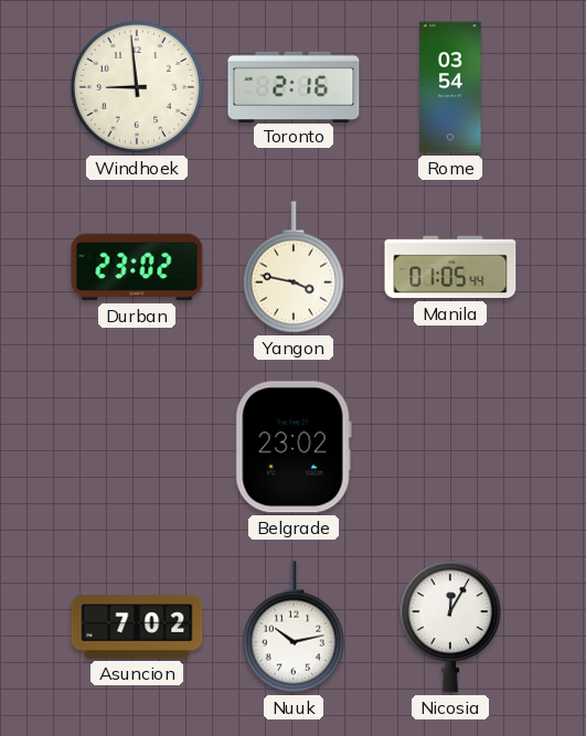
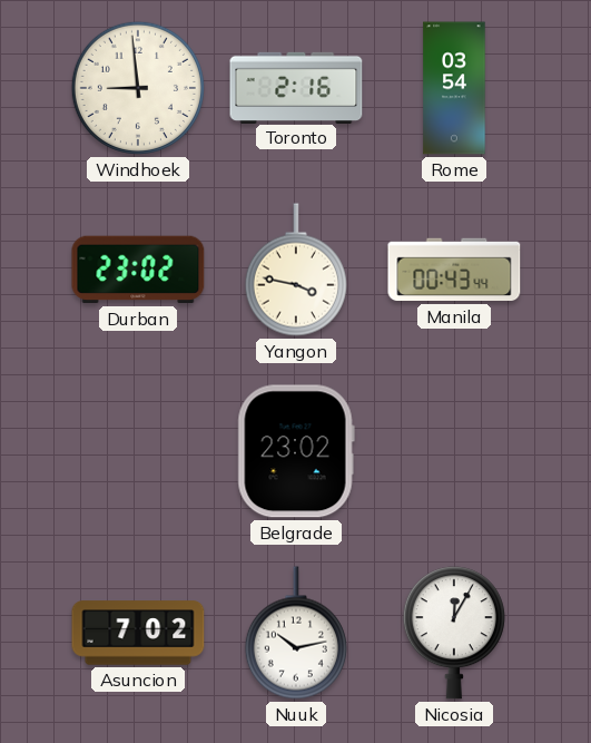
Manila: 01:05 -> 00:43 (454, 270)
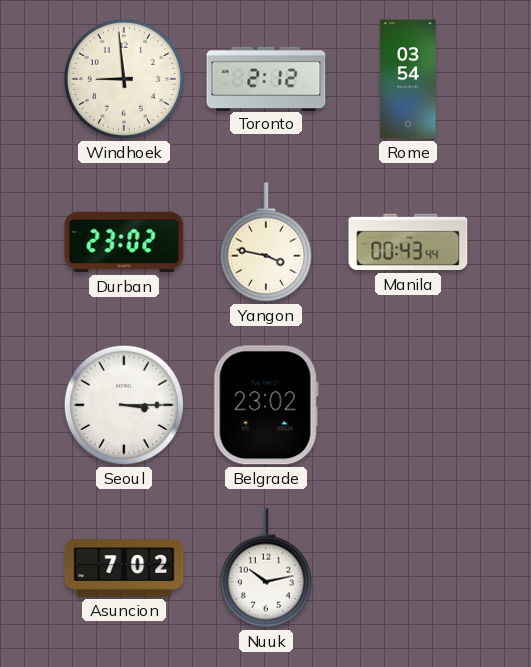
Toronto: 2:16 -> 2:12 (266, 78)
Seoul: none -> 3:15 (124, 405)
Nicosia: 12:05 -> none (454, 633)
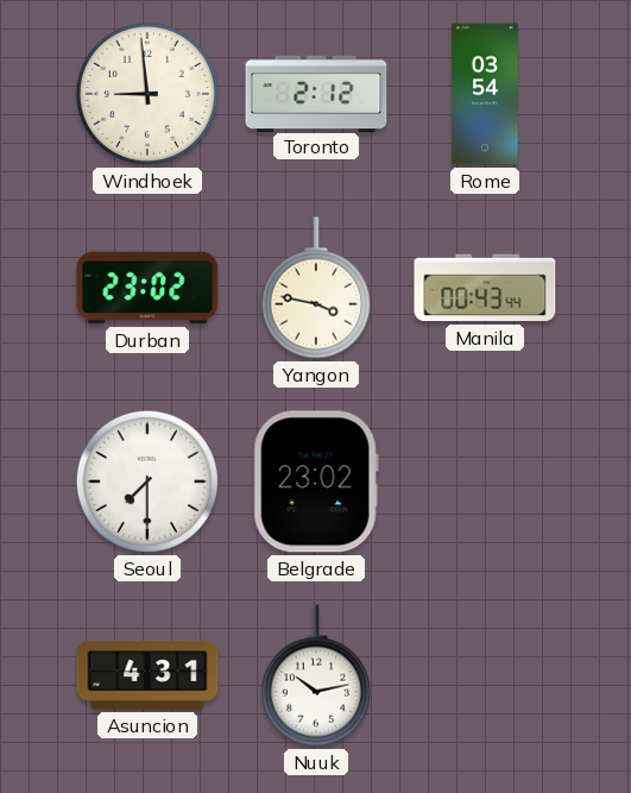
Seoul: 3:15 -> 7:30 (147, 482)
Asuncion: 7:02 -> 4:31 (147, 675)
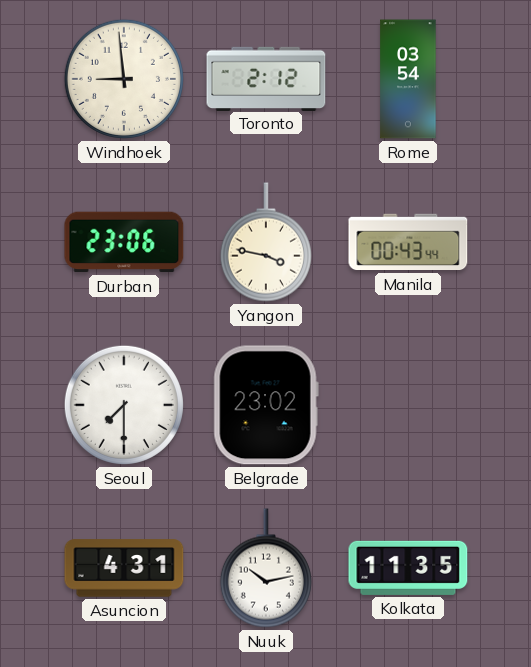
Durban: 23:02 -> 23:06 (124, 242)
Kolkata: none -> 11:35 (408, 568)
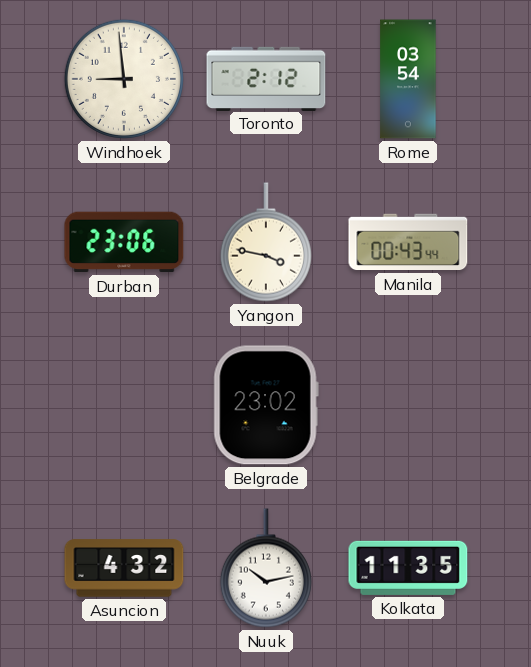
Seoul: 7:30 -> none (124, 405)
Asuncion: 4:31 -> 4:32 (124, 568)
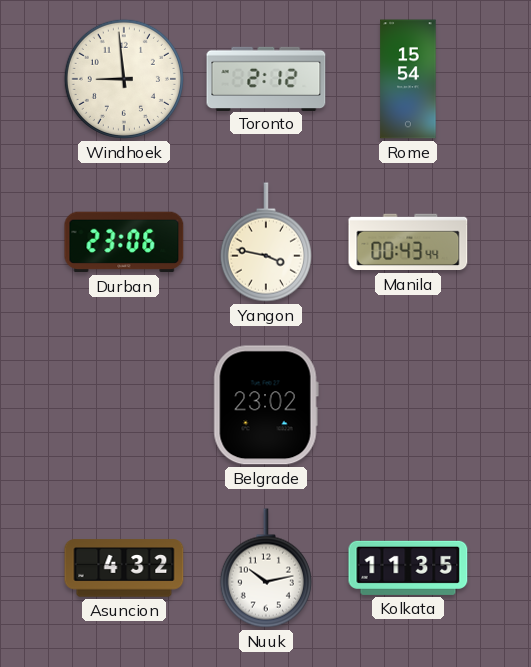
Rome: 03:54 -> 15:54 (408, 79)
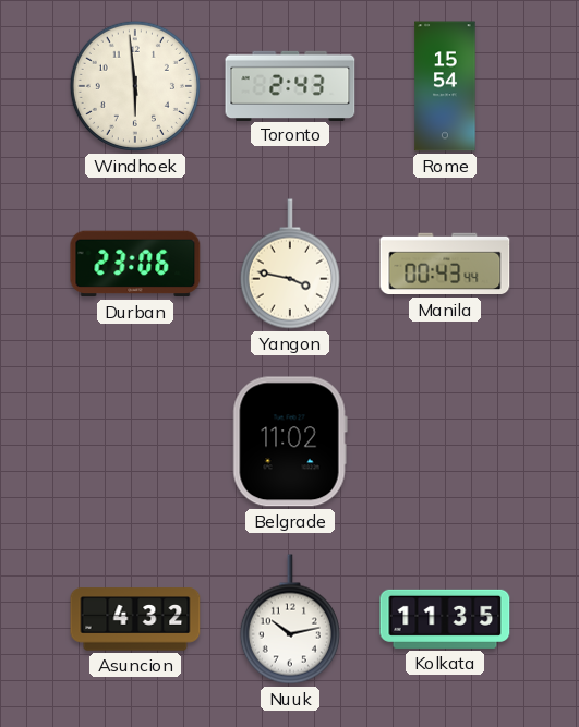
Windhoek: 8:59 -> 5:59 (135, 86)
Toronto: 2:12 -> 2:43 (290, 85)
Belgrade: 23:02 -> 11:02 (290, 441)
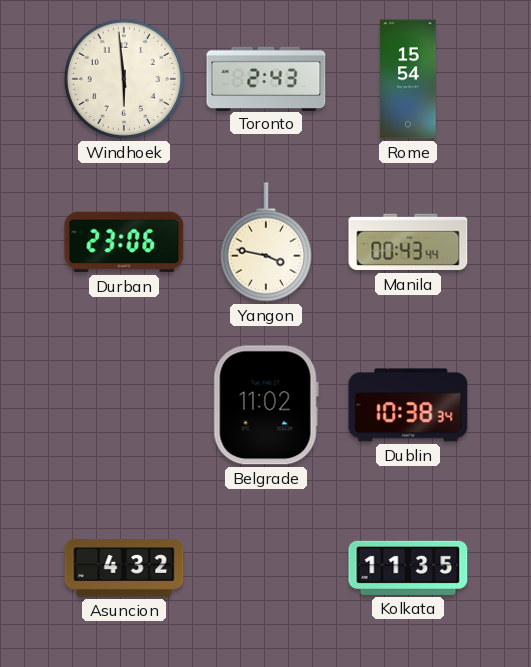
Dublin: none -> 10:38 (408, 405)
Nuuk: 10:13 -> none (290, 619)
